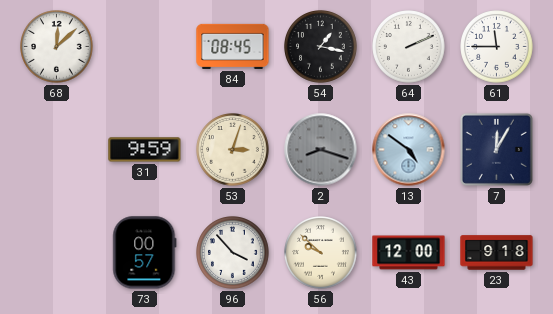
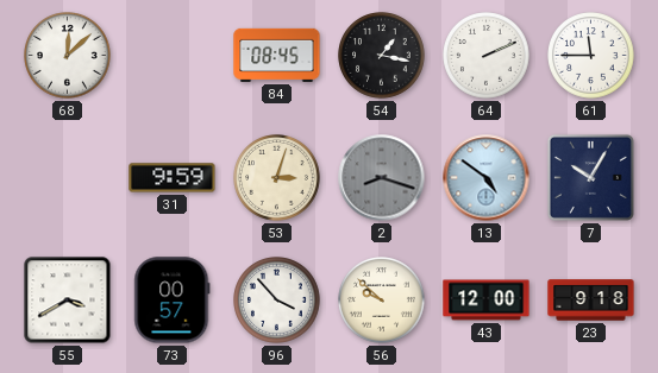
7: 12:05 -> 10:05 (590, 177)
55: none -> 3:40 (68, 301)
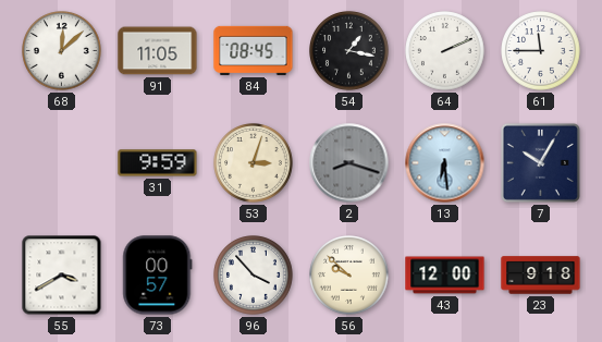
91: none -> 11:05 (158, 51)
13: 4:51 -> 6:29 (445, 163)
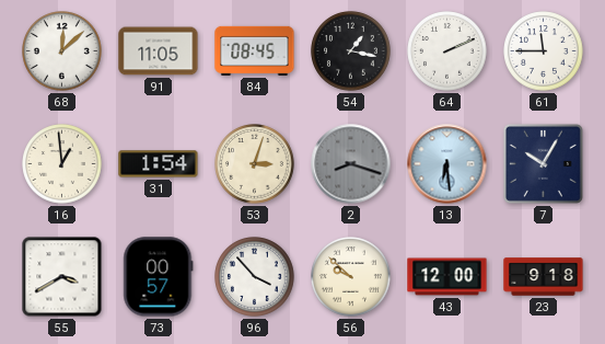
16: none -> 12:59 (62, 164)
31: 9:59 -> 1:54 (159, 164)
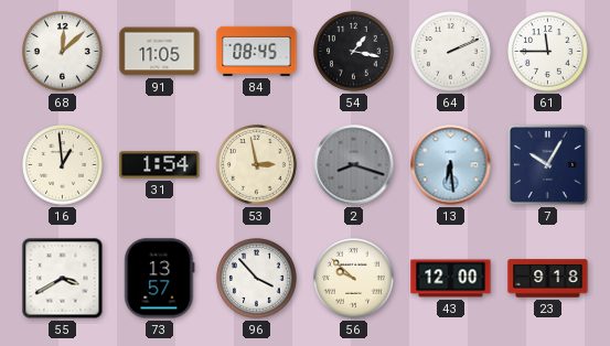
53: 3:03 -> 2:58 (257, 165)
73: 00:57 -> 13:57 (160, 279)
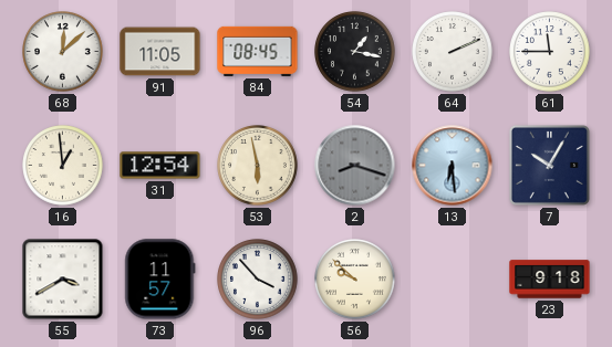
31: 1:54 -> 12:54 (160, 166)
53: 2:58 -> 5:58 (258, 166)
73: 13:57 -> 11:57 (160, 280)
43: 12:00 -> none (451, 279)
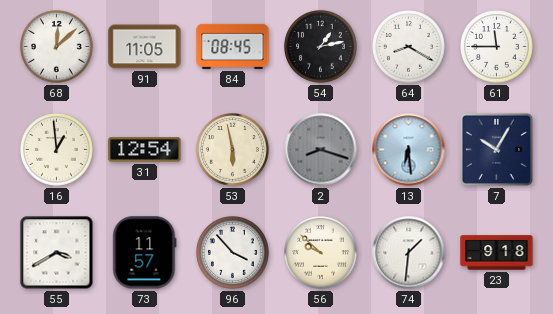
54: 1:17 -> 1:13 (321, 47)
64: 2:11 -> 8:20 (409, 47)
74: none -> 1:31 (409, 253)
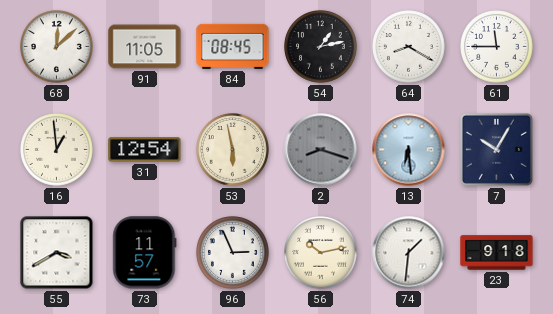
96: 3:53 -> 2:56 (233, 253)
56: 9:52 -> 10:13 (321, 253)
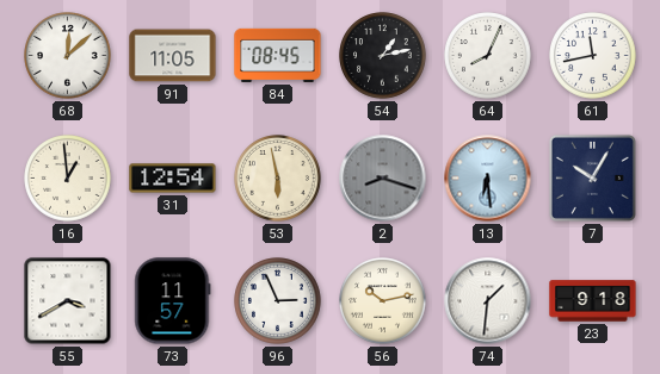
64: 8:20 -> 8:04 (488, 56)
61: 11:45 -> 11:43 (593, 56)
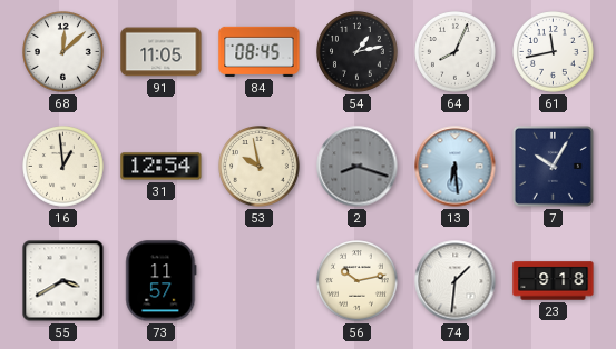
53: 5:58 -> 9:58 (260, 167)
96: 2:56 -> none (278, 301)
